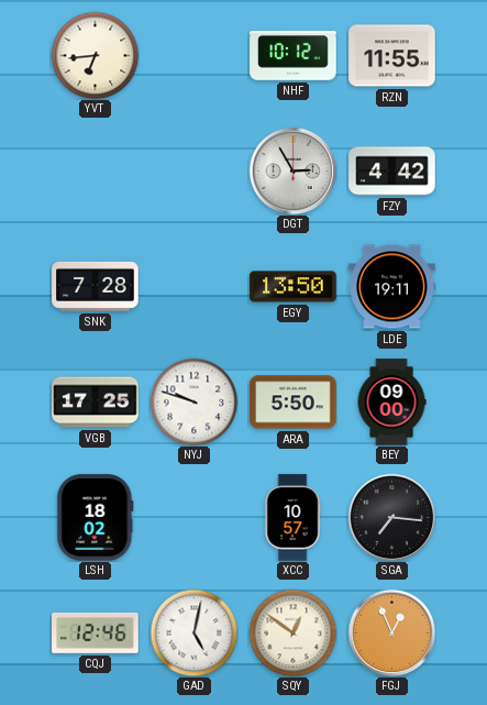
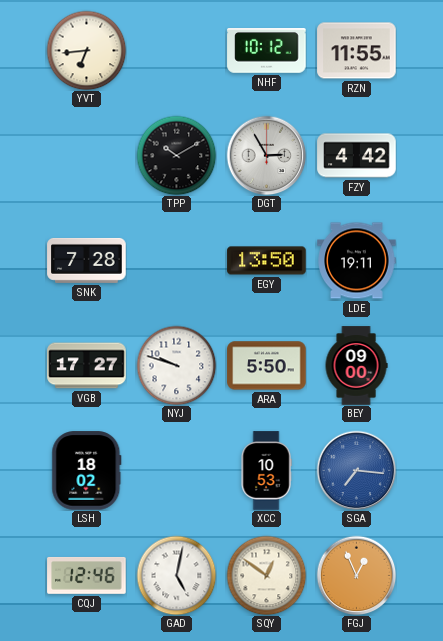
TPP: none -> 10:10 (176, 155)
VGB: 17:25 -> 17:27 (87, 366)
XCC: 10:57 -> 10:53 (266, 471)
SGA dial: black -> blue (356, 470)
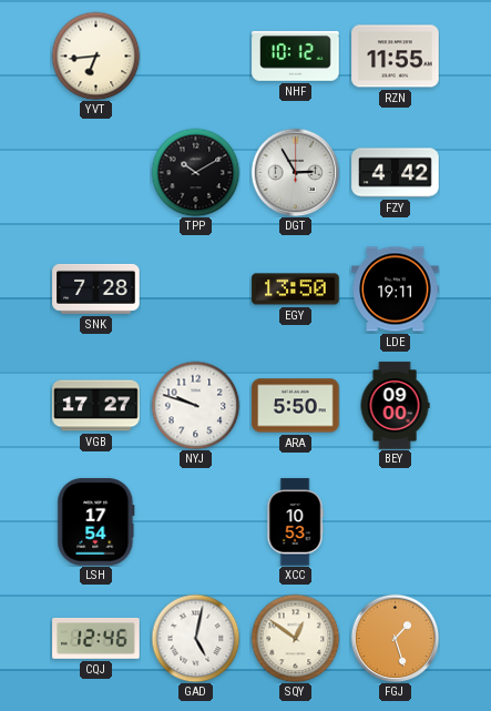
LSH: 18:02 -> 17:54 (96, 522)
SGA: 7:16 -> none (356, 470)
FGJ: 12:56 -> 1:27 (395, 638)
